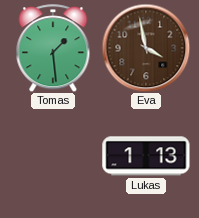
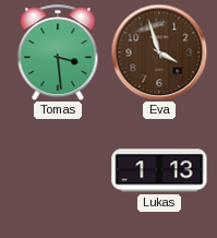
Tomas: 1:29 -> 3:29 (58, 52)
Eva: 3:58 -> 3:57 (159, 52)
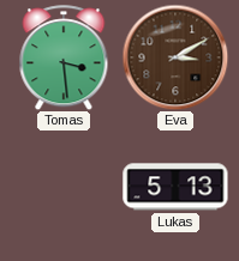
Eva: 3:57 -> 3:10 (175, 57)
Lukas: 1:13 -> 5:13 (175, 187)
